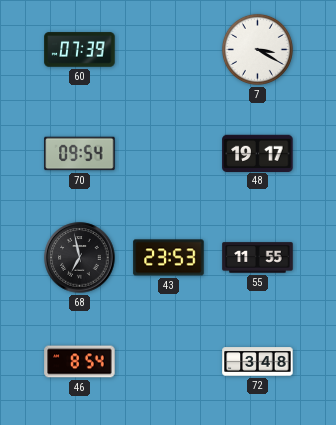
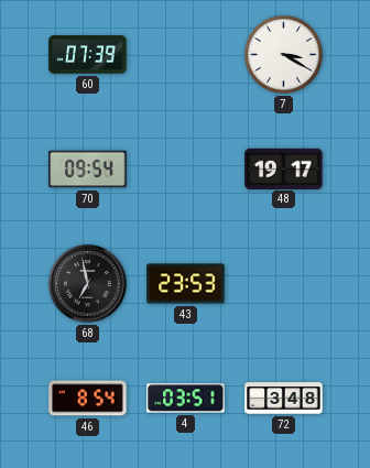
55: 11:55 -> none (258, 258)
4: none -> 03:51 (186, 399)
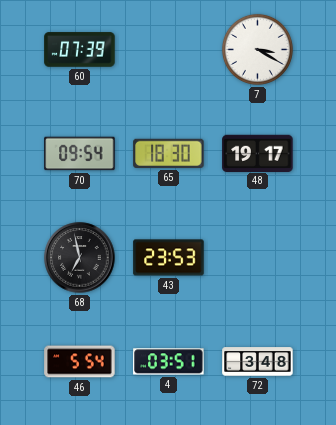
65: none -> 18:30 (169, 153)
46: 8:54 -> 5:54 (80, 362)
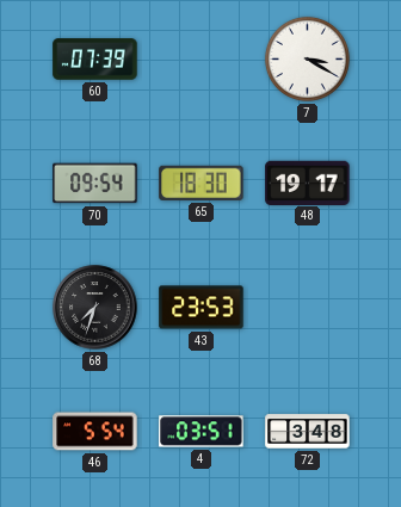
68: 6:58 -> 7:33 (95, 308)
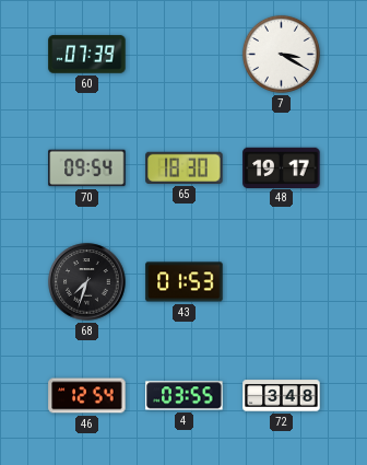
43: 23:53 -> 01:53 (185, 282)
46: 5:54 -> 12:54 (87, 396)
4: 03:51 -> 03:55 (185, 396)
